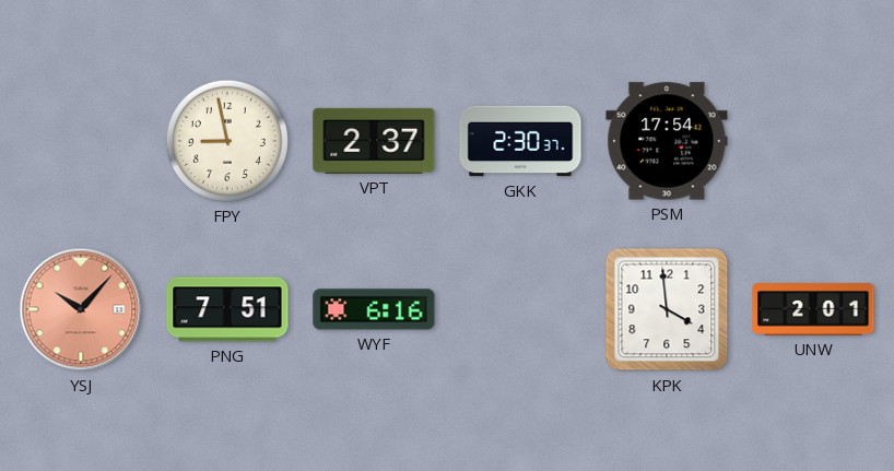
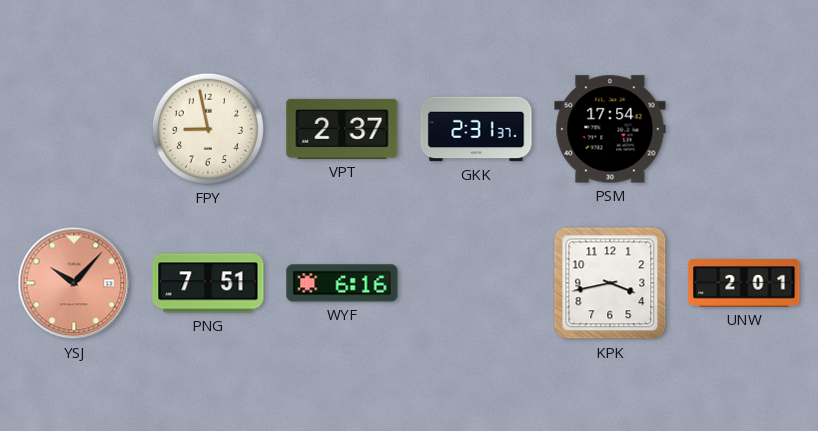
GKK: 2:30 -> 2:31 (476, 129)
KPK: 3:59 -> 3:43 (610, 283)
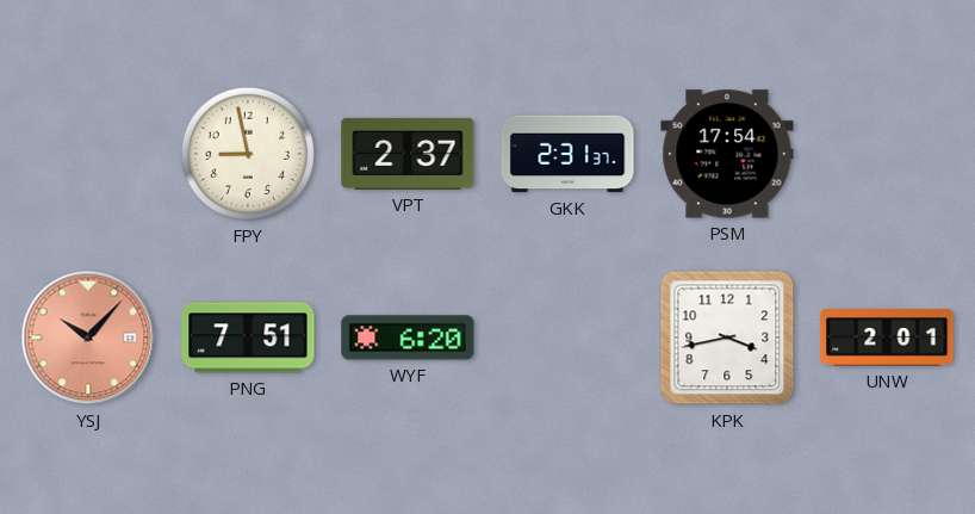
WYF: 6:16 -> 6:20 (408, 337)
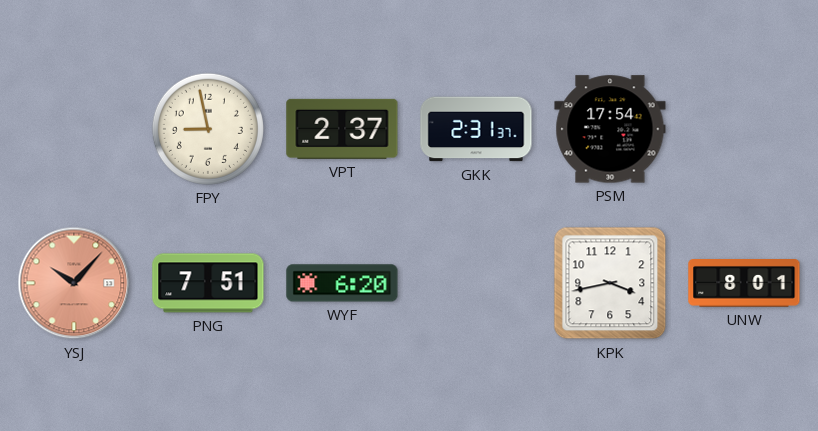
UNW: 2:01 -> 8:01 (744, 284)
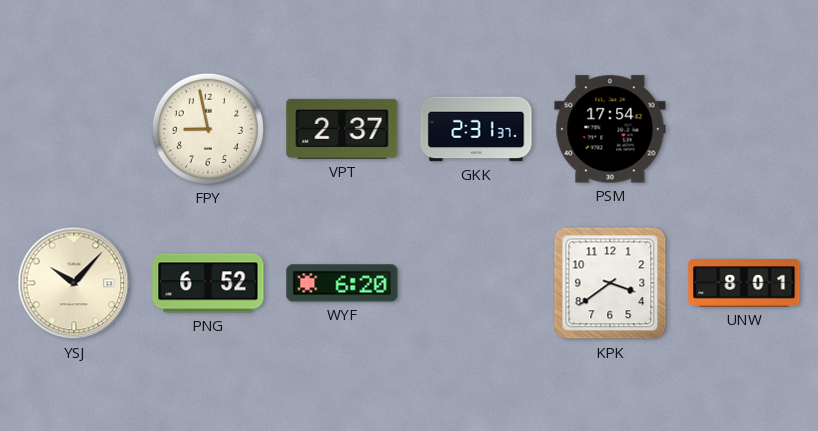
YSJ dial: salmon -> cream (74, 283)
PNG: 7:51 -> 6:52 (208, 283)
KPK: 3:43 -> 3:39 (610, 283)
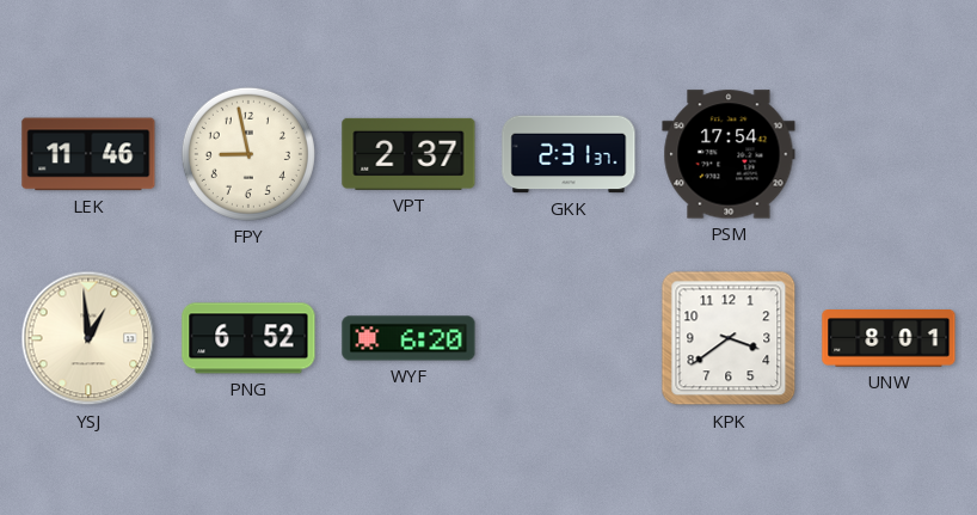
LEK: none -> 11:46 (88, 154)
YSJ: 10:07 -> 12:59 (88, 338)
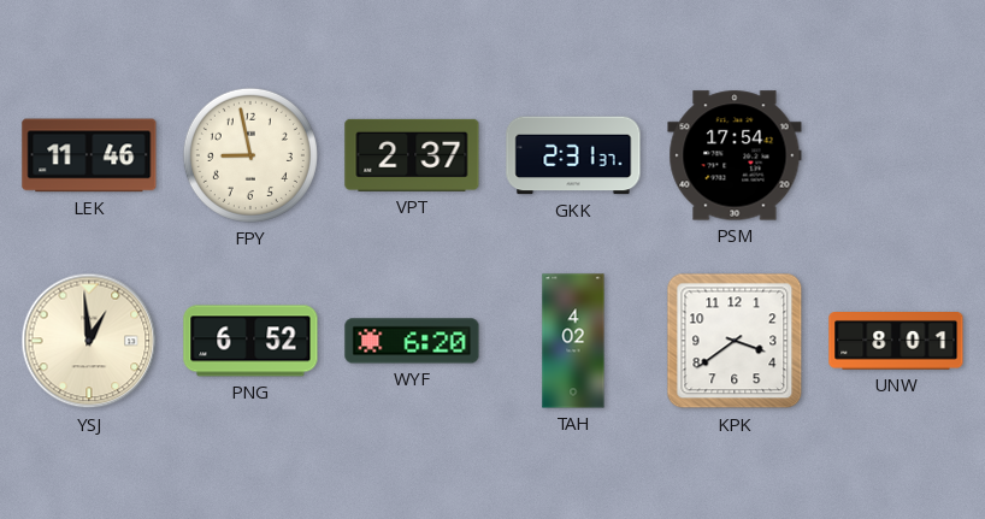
TAH: none -> 4:02 (573, 341)
